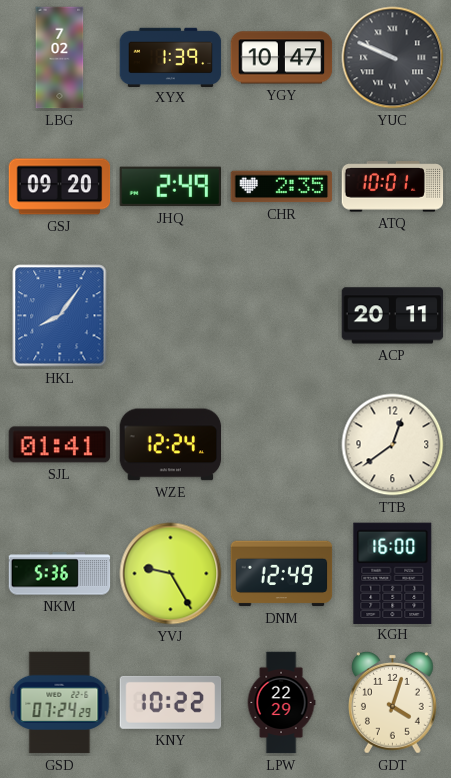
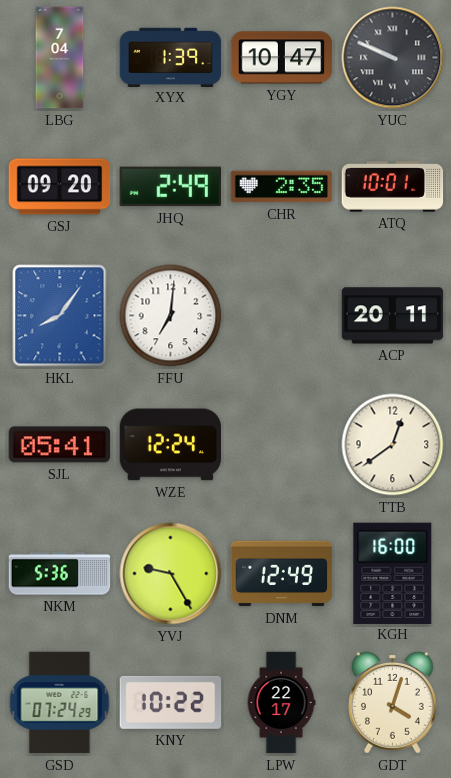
LBG: 7:02 -> 7:04 (60, 58)
FFU: none -> 7:01 (171, 316)
SJL: 01:41 -> 05:41 (60, 445)
LPW: 22:29 -> 22:17 (281, 703)
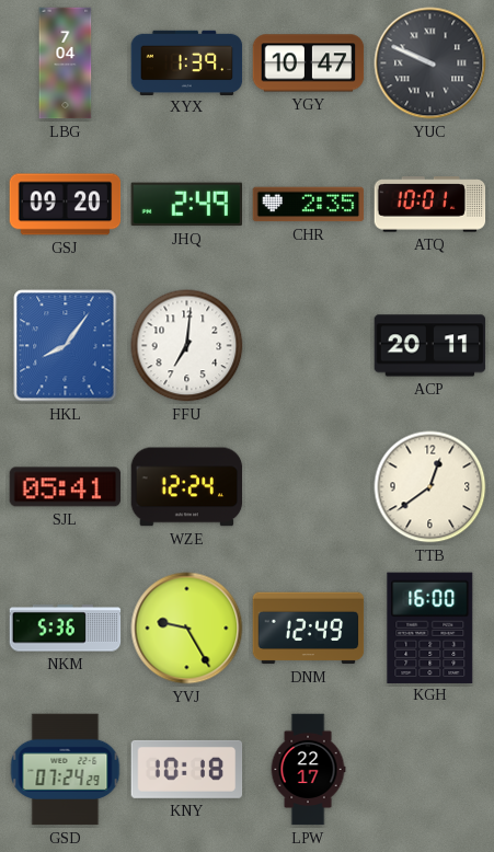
KNY: 10:22 -> 10:18 (187, 769)
GDT: 4:03 -> none (392, 702)
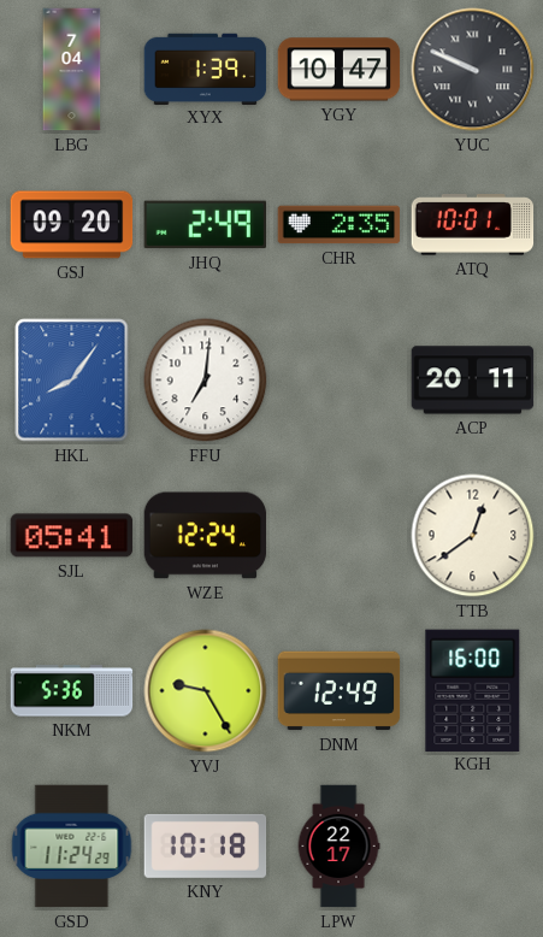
GSD: 07:24 -> 11:24 (72, 847)
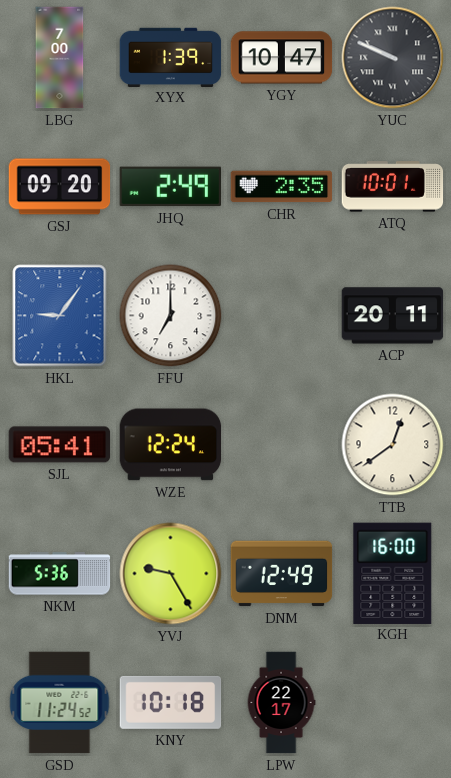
LBG: 7:04 -> 7:00 (60, 58)
HKL: 8:06 -> 9:06 (60, 316)
FFU: 7:01 -> 7:00 (171, 316)
GSD: 11:24:29 -> 11:24:52 (60, 703)
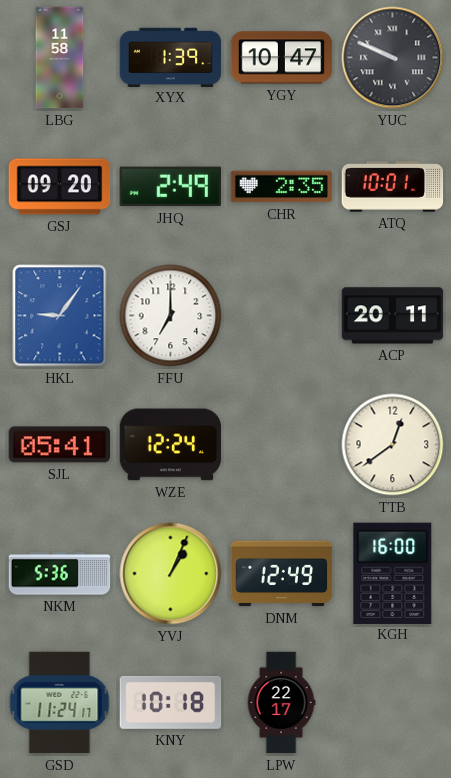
LBG: 7:00 -> 11:58 (60, 58)
YVJ: 9:25 -> 1:04 (171, 574)
GSD: 11:24:52 -> 11:24:17 (60, 703)
